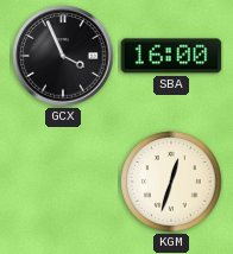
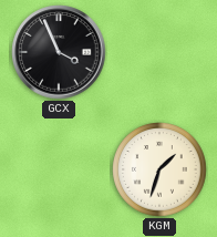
SBA: 16:00 -> none (171, 56)
KGM: 12:33 -> 1:33 (159, 169)
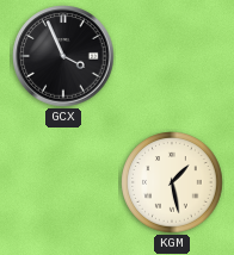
KGM: 1:33 -> 1:28 (172, 182)
